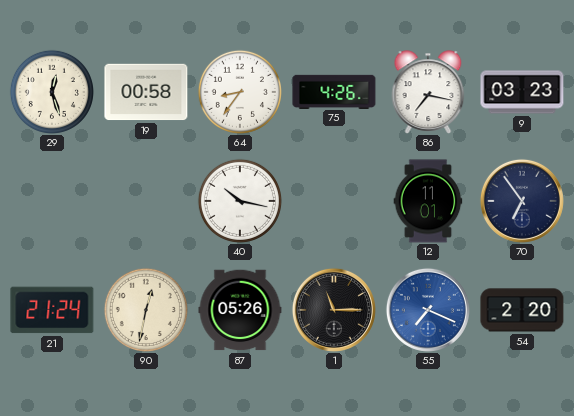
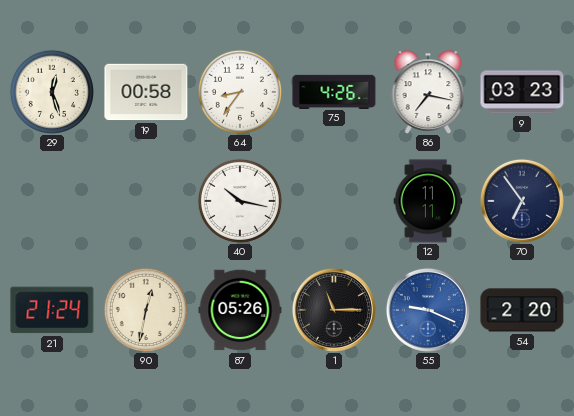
12: 11:01 -> 11:11 (428, 201)
55: 7:19 -> 9:19 (428, 310)
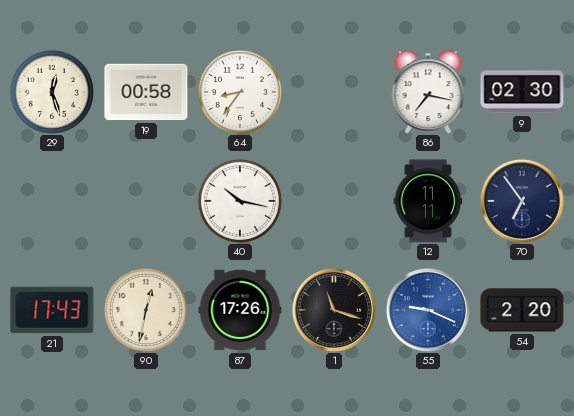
75: 4:26 -> none (334, 91)
9: 03:23 -> 02:30 (522, 92)
21: 21:24 -> 17:43 (52, 310)
87: 05:26 -> 17:26 (240, 310)
1: 11:15 -> 11:18 (334, 310)
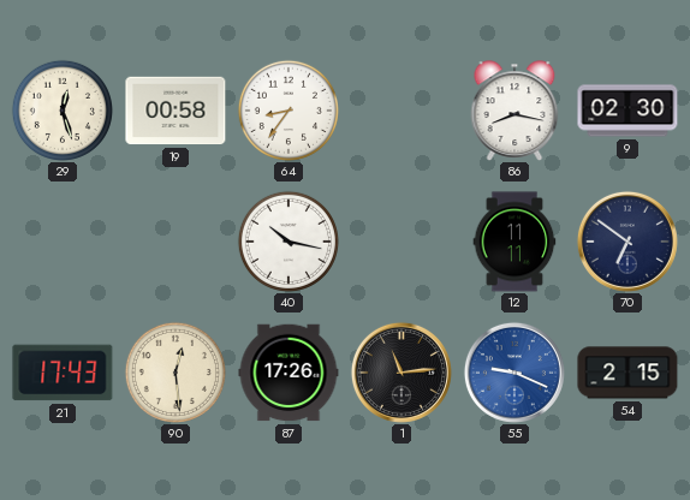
86: 7:17 -> 8:17 (514, 111)
70: 6:54 -> 6:51 (627, 242)
90: 12:32 -> 12:29 (176, 373)
1: 11:18 -> 11:14 (401, 373)
54: 2:20 -> 2:15 (627, 373)
